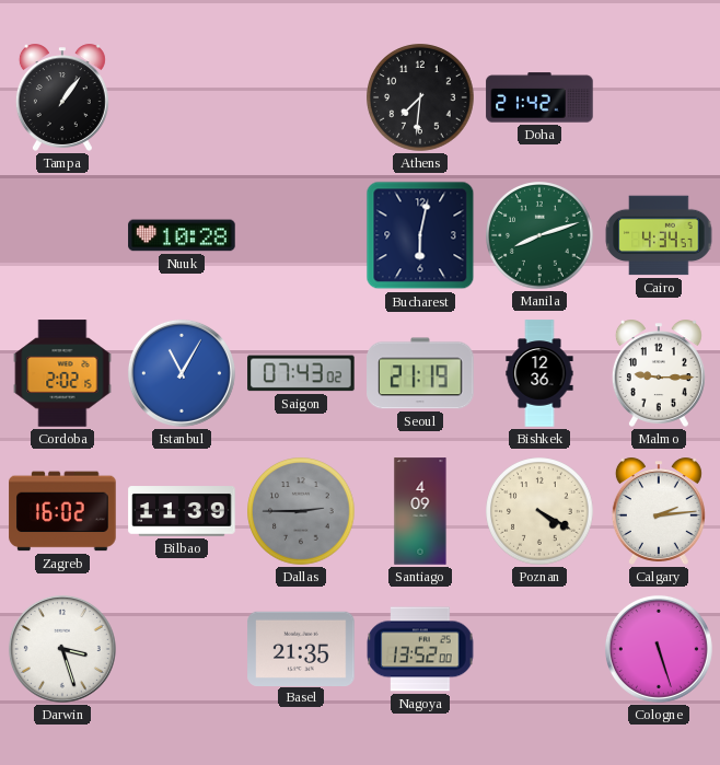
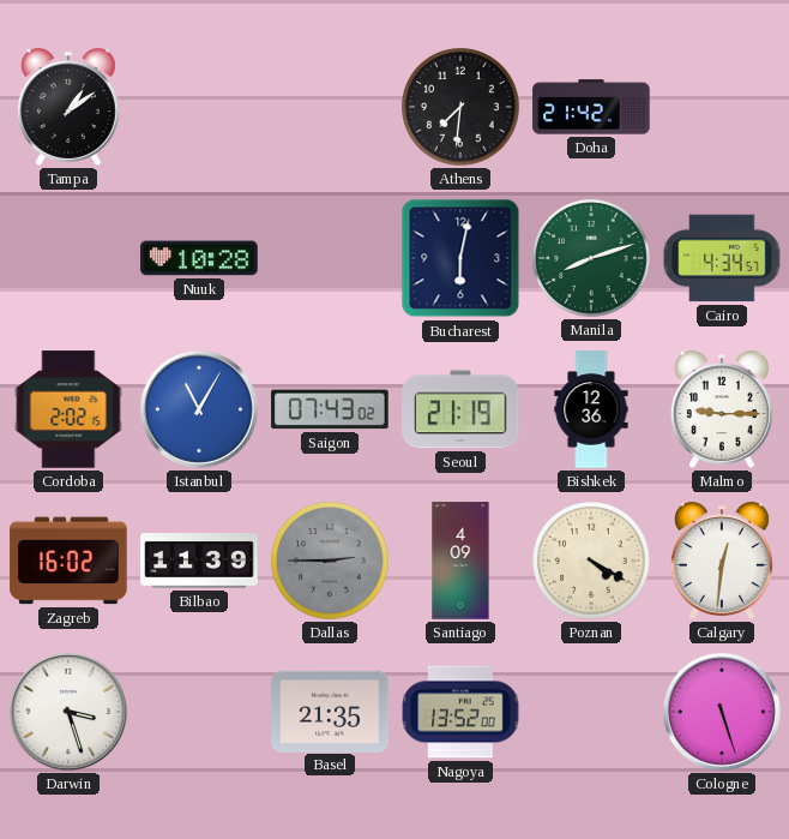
Tampa: 1:06 -> 1:09 (68, 107)
Calgary: 2:14 -> 12:31 (722, 561)
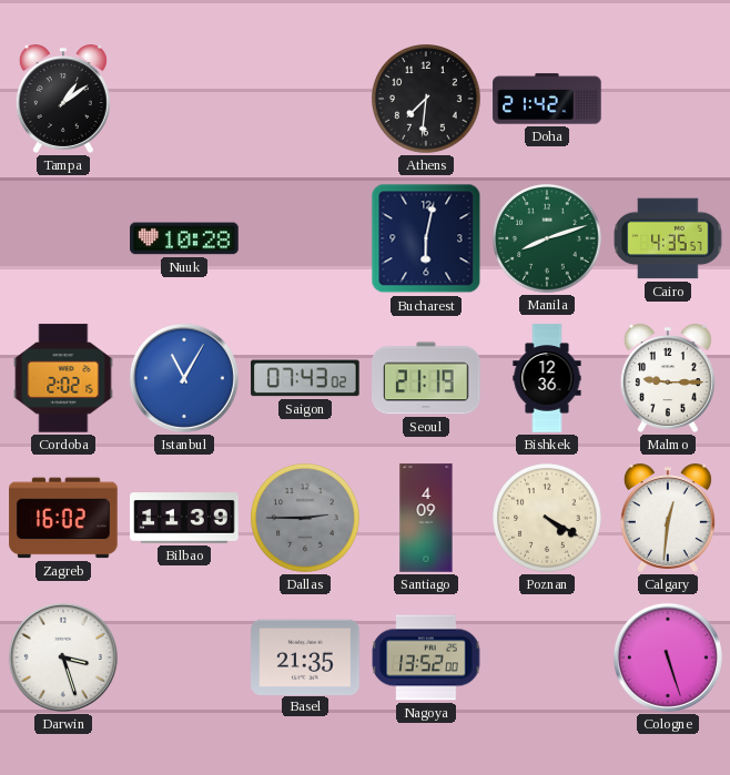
Cairo: 4:34 -> 4:35 (668, 238)
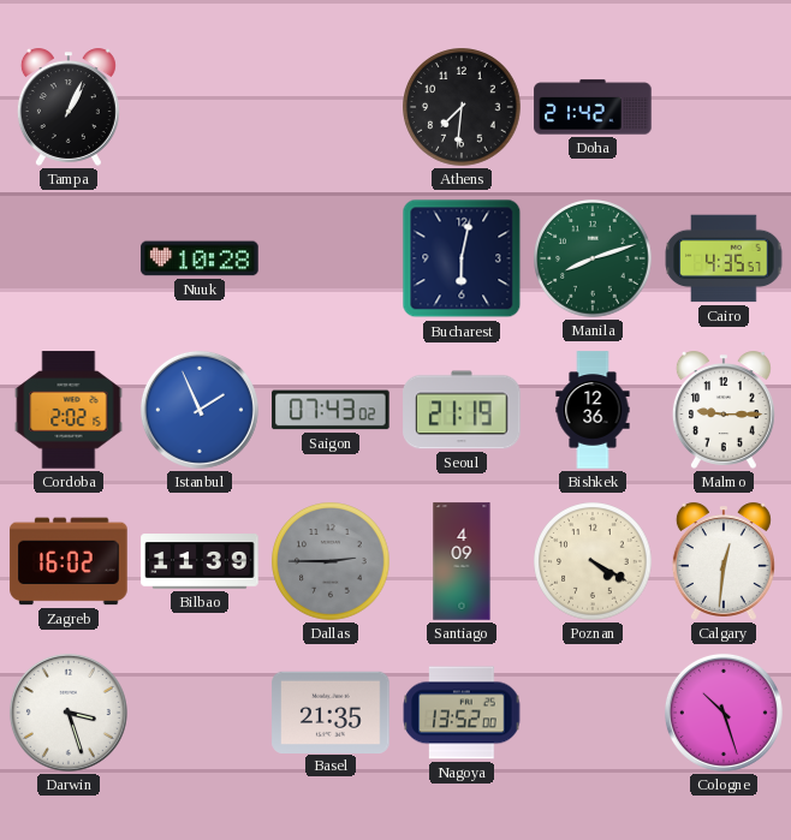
Tampa: 1:09 -> 1:04 (69, 107)
Istanbul: 11:05 -> 1:56 (200, 410)
Cologne: 5:27 -> 10:27 (724, 713)
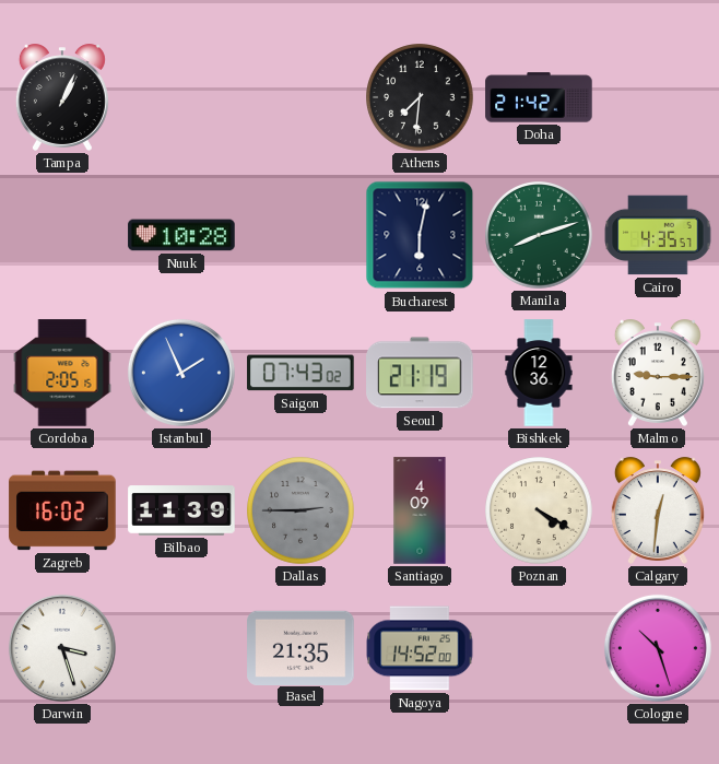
Cordoba: 2:02 -> 2:05 (62, 373)
Nagoya: 13:52 -> 14:52 (420, 648)
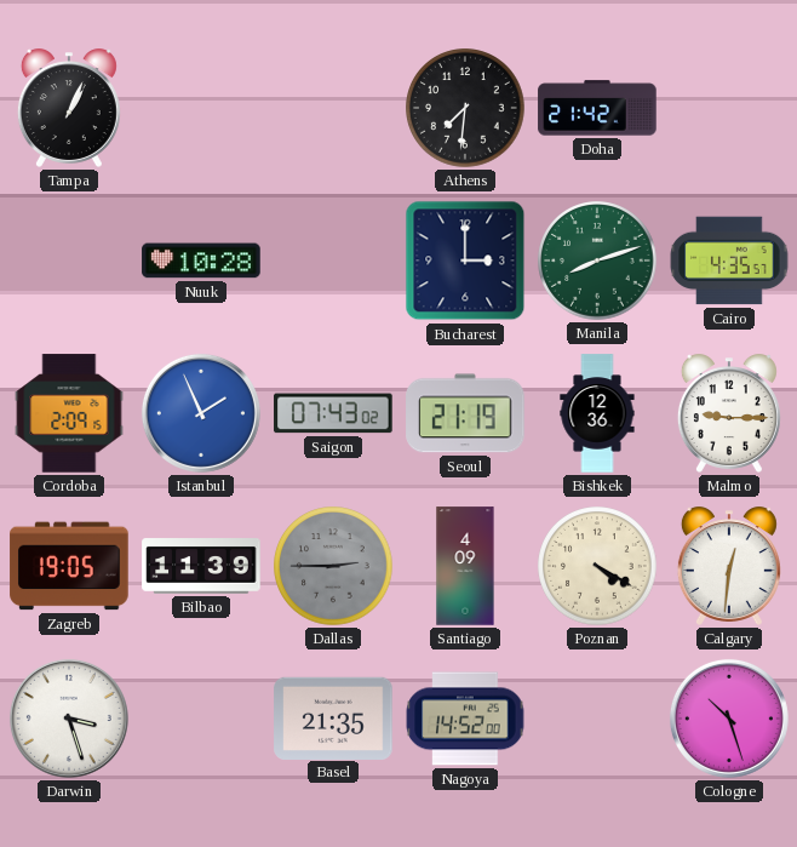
Bucharest: 6:02 -> 3:00 (465, 261)
Cordoba: 2:05 -> 2:09 (69, 413)
Zagreb: 16:02 -> 19:05 (69, 566)
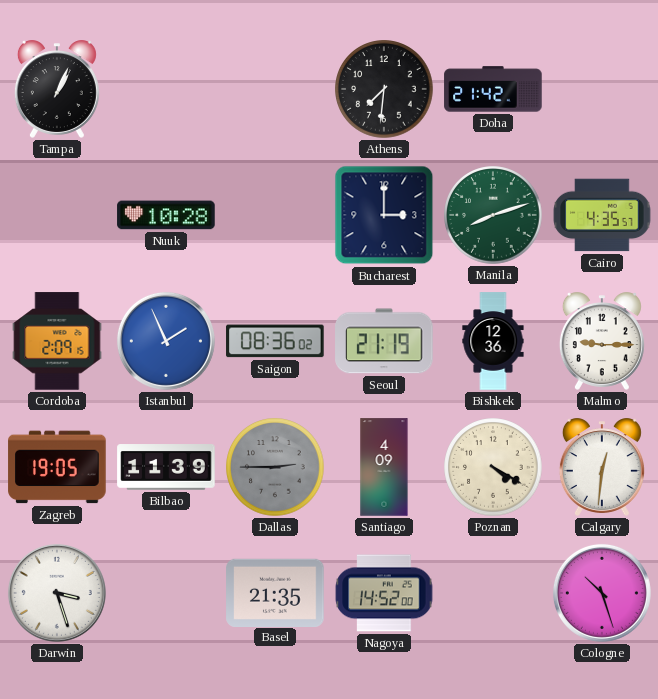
Saigon: 07:43 -> 08:36 (275, 341)
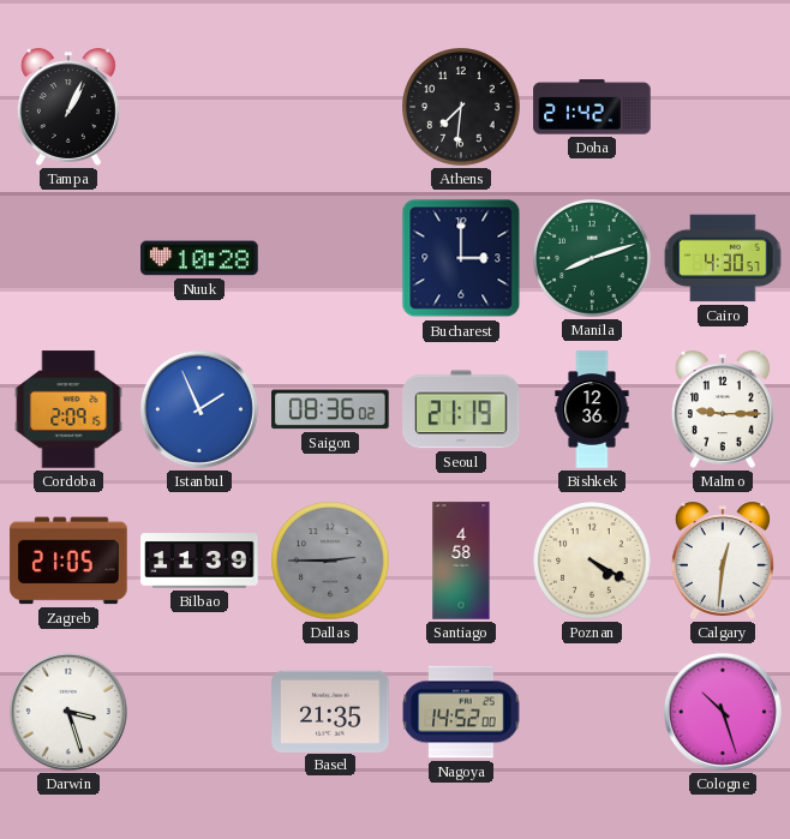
Cairo: 4:35 -> 4:30 (723, 258)
Zagreb: 19:05 -> 21:05 (68, 561)
Santiago: 4:09 -> 4:58 (461, 561)
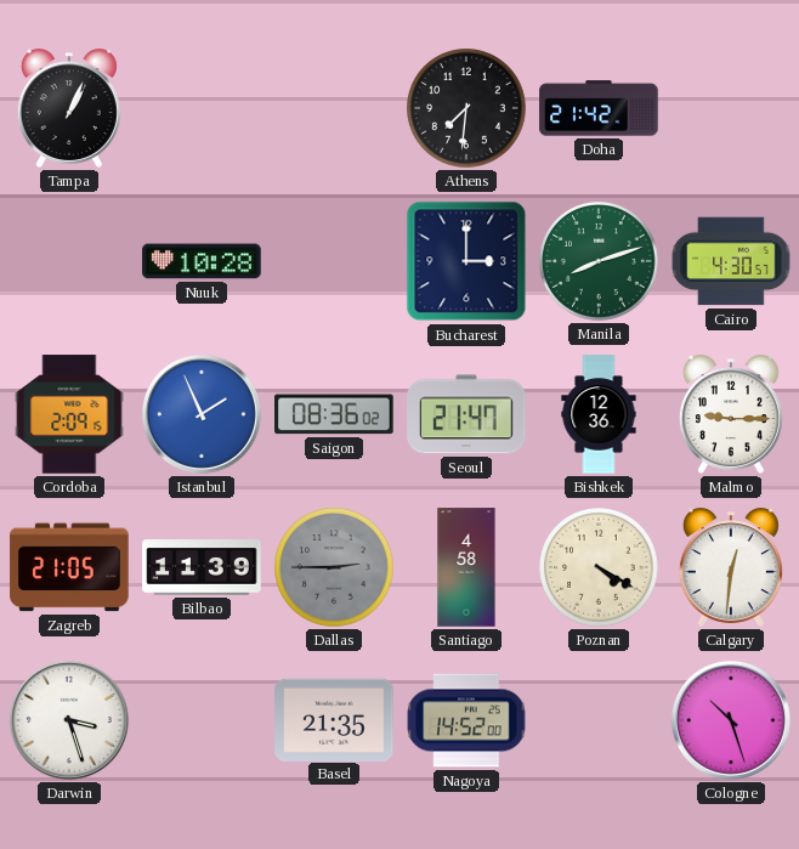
Seoul: 21:19 -> 21:47 (466, 414)
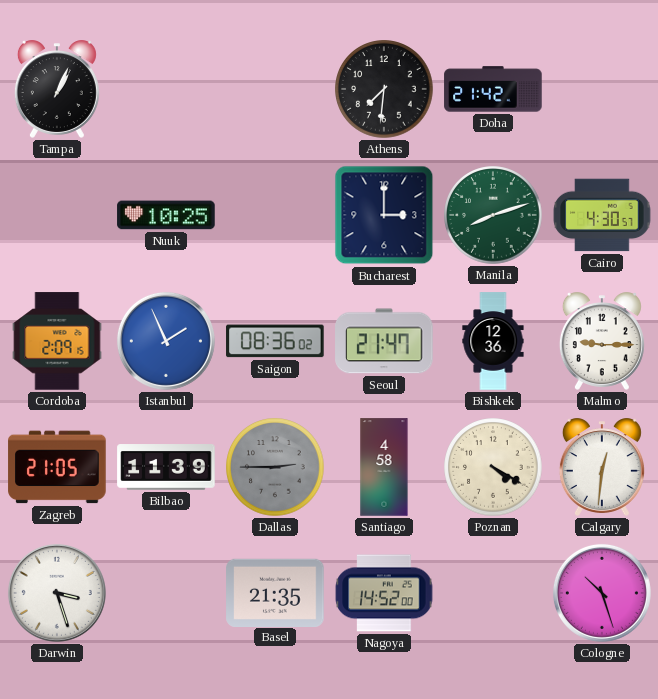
Nuuk: 10:28 -> 10:25 (166, 215)
